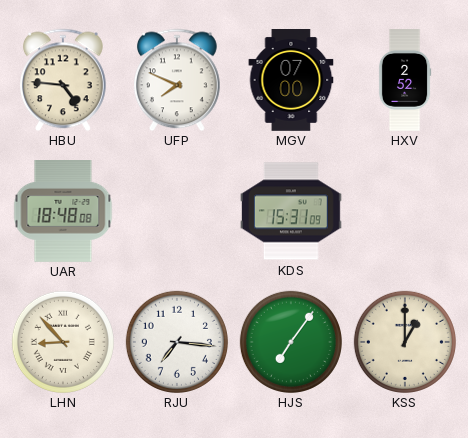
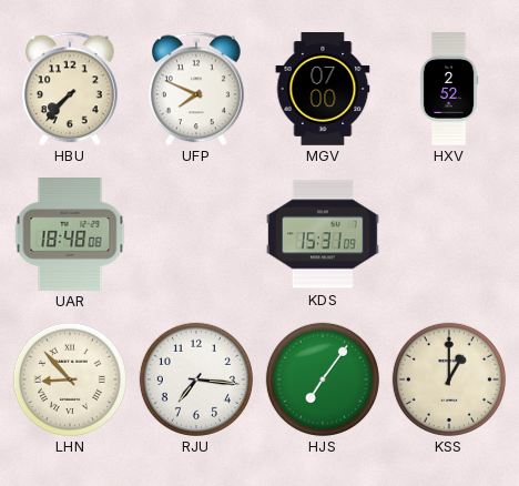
HBU: 4:46 -> 7:37 (71, 89)
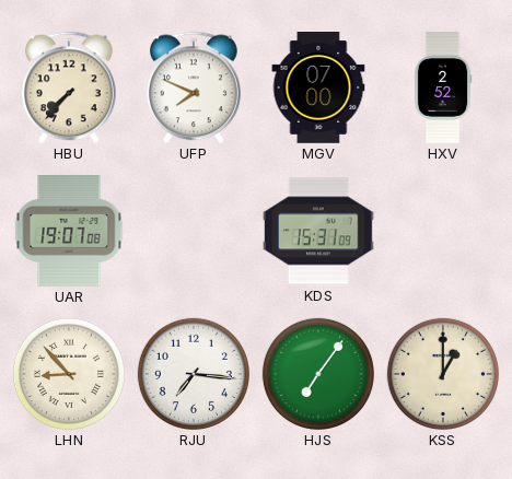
UAR: 18:48 -> 19:07 (69, 232)
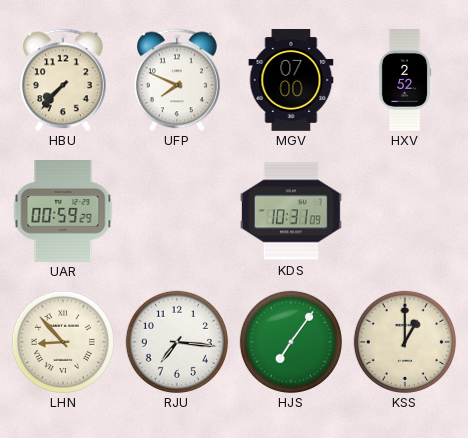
UAR: 19:07 -> 00:59 (63, 212)
KDS: 15:31 -> 10:31 (291, 211)
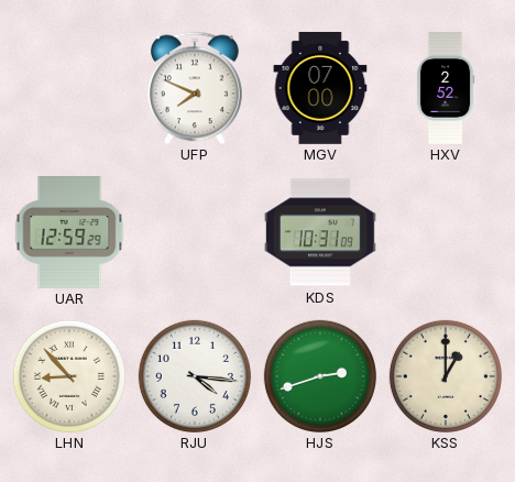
HBU: 7:37 -> none (64, 80)
UAR: 00:59 -> 12:59 (69, 233)
RJU: 7:16 -> 4:16 (195, 376)
HJS: 7:06 -> 2:42 (320, 376)
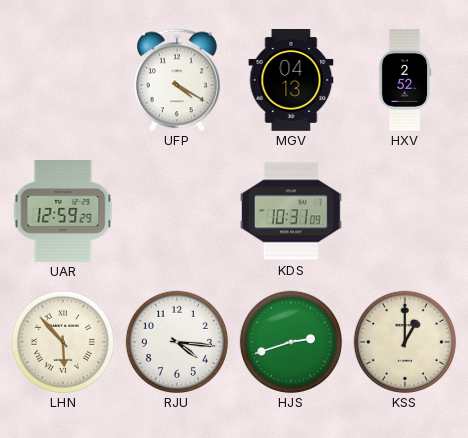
UFP: 7:49 -> 4:20 (178, 80)
MGV: 07:00 -> 04:13 (291, 81)
LHN: 8:53 -> 5:53 (63, 342)
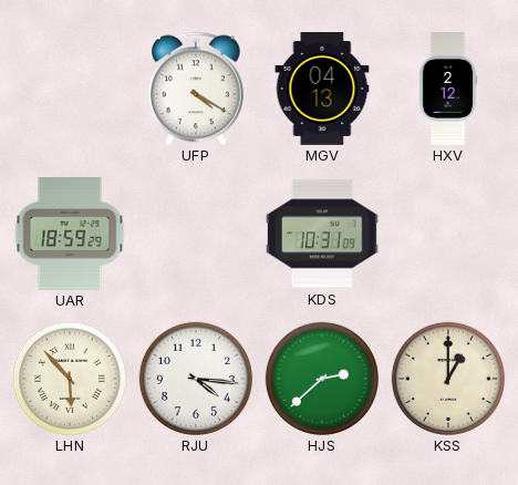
HXV: 2:52 -> 2:12 (448, 89)
UAR: 12:59 -> 18:59 (70, 235)
HJS: 2:42 -> 2:38 (322, 379)
